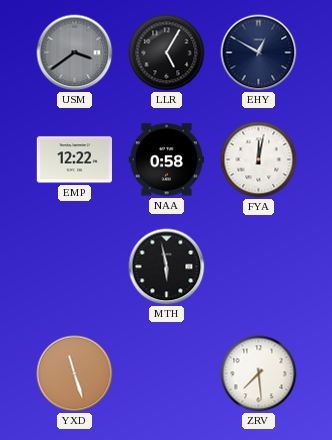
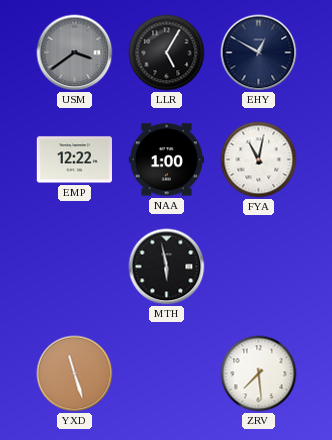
NAA: 0:58 -> 1:00 (167, 160)
FYA: 12:02 -> 11:02 (259, 160)
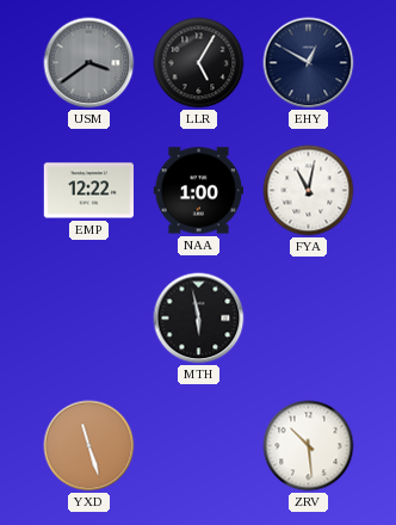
ZRV: 7:29 -> 10:29 (309, 446)
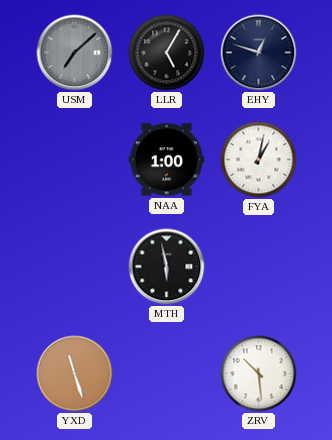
USM: 3:39 -> 7:08 (75, 53)
EHY: 12:50 -> 12:48 (259, 53)
EMP: 12:22 -> none (89, 191)
FYA: 11:02 -> 1:02 (259, 160)
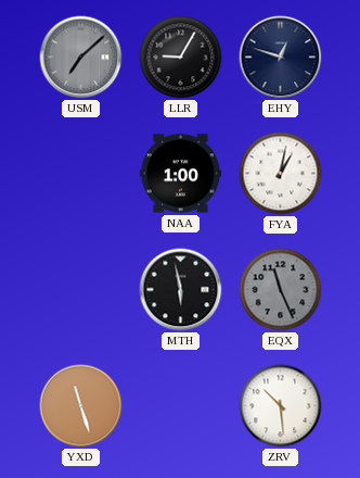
LLR: 5:05 -> 9:05 (181, 58)
EQX: none -> 11:26 (281, 290)
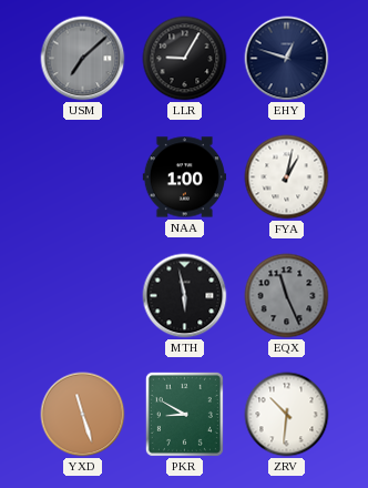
PKR: none -> 8:50 (184, 414)
ZRV: 10:29 -> 10:31 (287, 415)
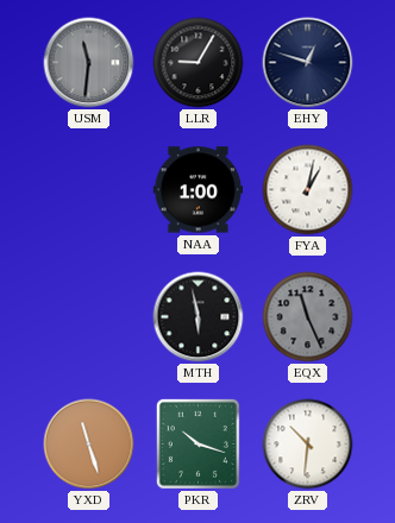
USM: 7:08 -> 11:31 (89, 63)
PKR: 8:50 -> 10:18 (197, 443)
